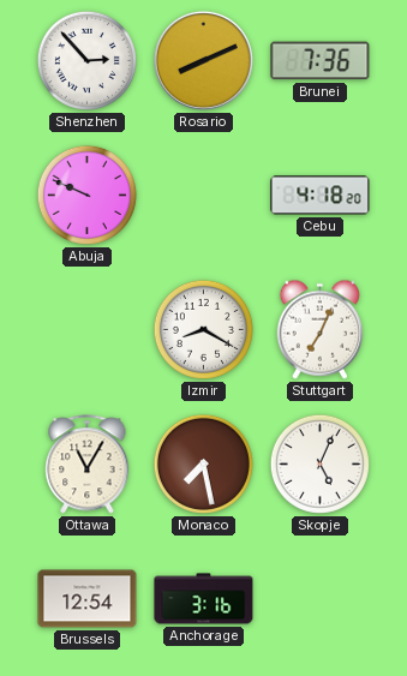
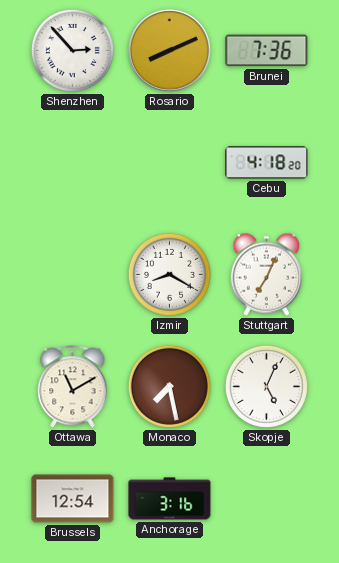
Abuja: 9:49 -> none (86, 195)
Ottawa: 11:05 -> 11:10 (73, 387)
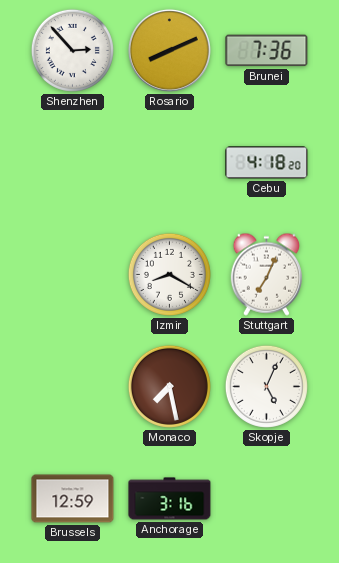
Ottawa: 11:10 -> none (73, 387)
Brussels: 12:54 -> 12:59 (73, 499)
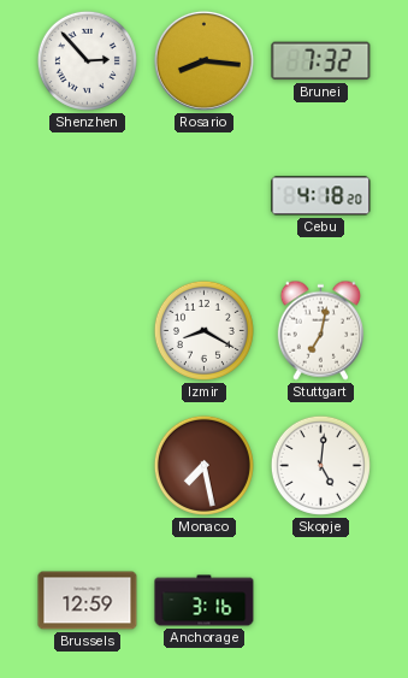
Rosario: 8:11 -> 8:16 (203, 60)
Brunei: 7:36 -> 7:32 (321, 61)
Stuttgart: 7:04 -> 7:02 (320, 330)
Skopje: 5:04 -> 5:01 (320, 465)
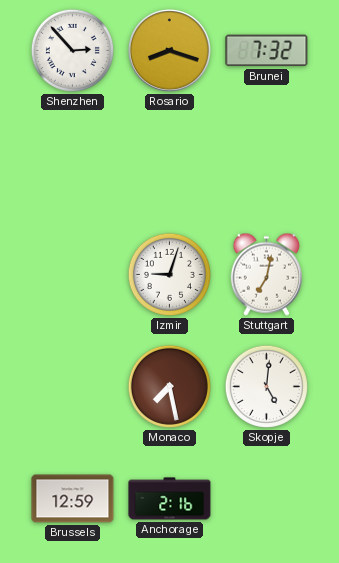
Rosario: 8:16 -> 8:18 (169, 50)
Cebu: 4:18 -> none (321, 196)
Izmir: 8:20 -> 9:03 (169, 274)
Anchorage: 3:16 -> 2:16 (170, 499)
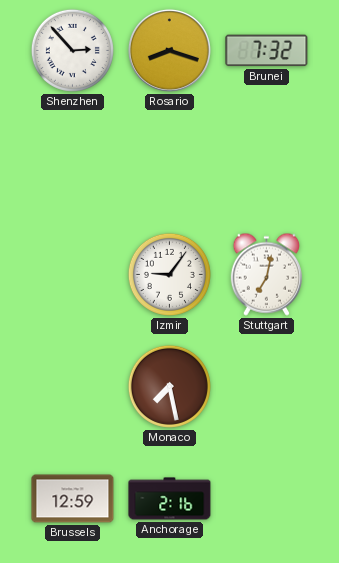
Izmir: 9:03 -> 9:06 (169, 274)
Skopje: 5:01 -> none (266, 386)
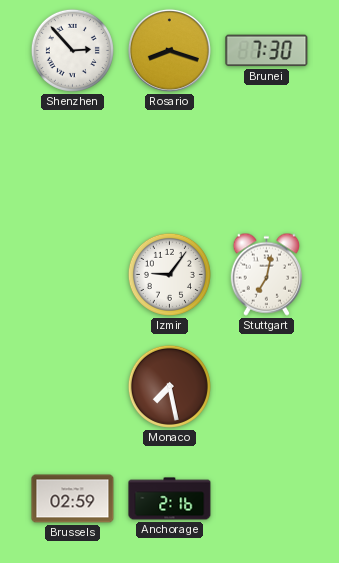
Brunei: 7:32 -> 7:30 (267, 51)
Brussels: 12:59 -> 02:59 (73, 499)
